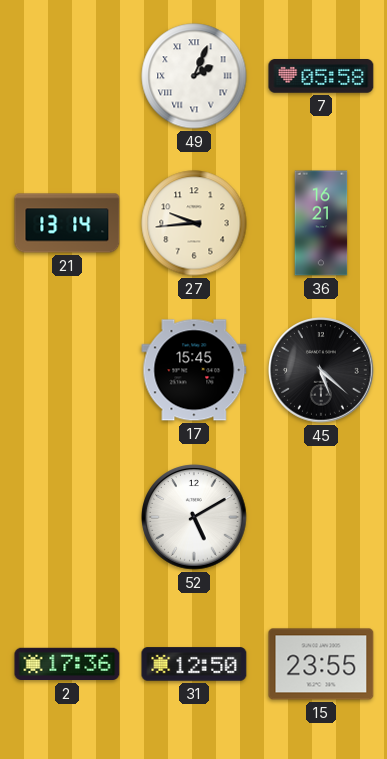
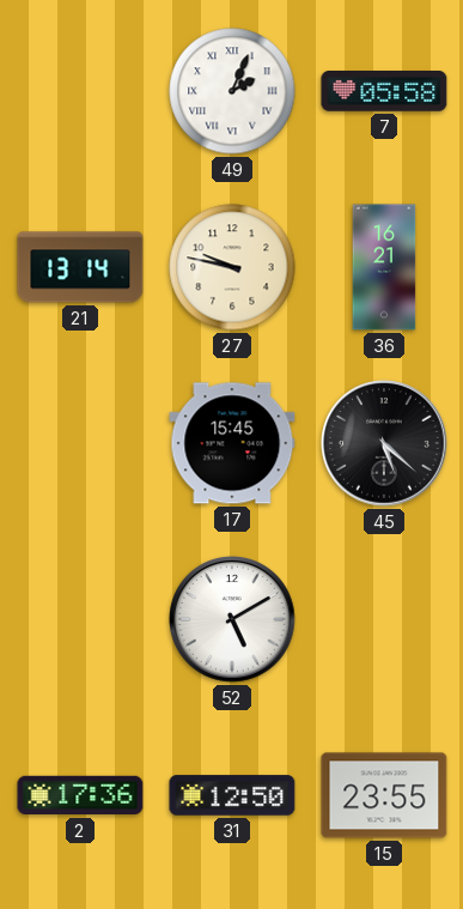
27: 9:44 -> 9:47 (232, 267)
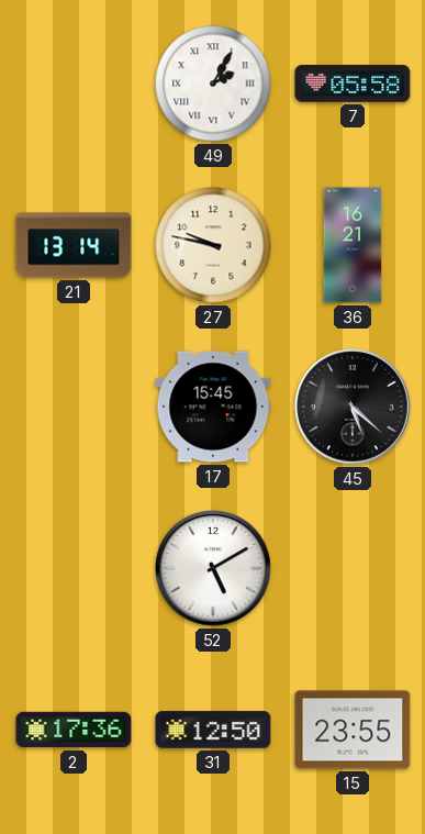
49: 2:04 -> 2:05 (213, 84)
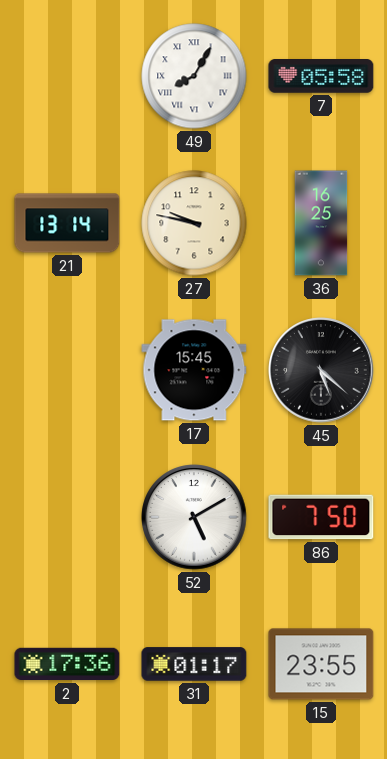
49: 2:05 -> 8:05 (194, 76)
36: 16:21 -> 16:25 (321, 223)
86: none -> 7:50 (321, 517)
31: 12:50 -> 01:17 (194, 664)
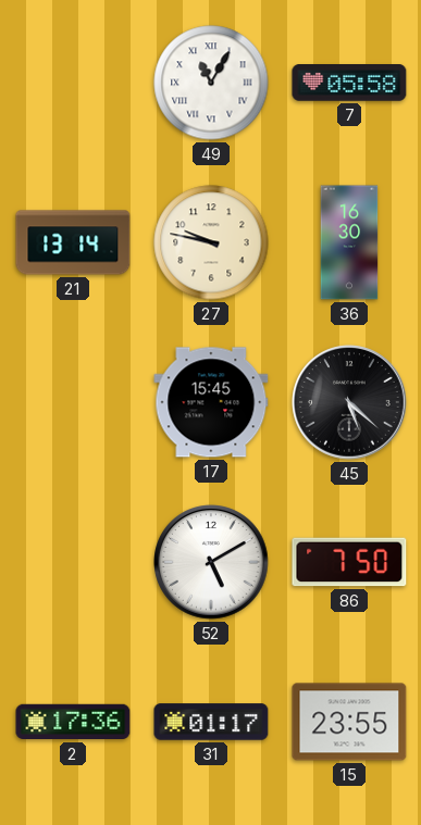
49: 8:05 -> 11:05 (211, 83)
36: 16:25 -> 16:30 (349, 242)
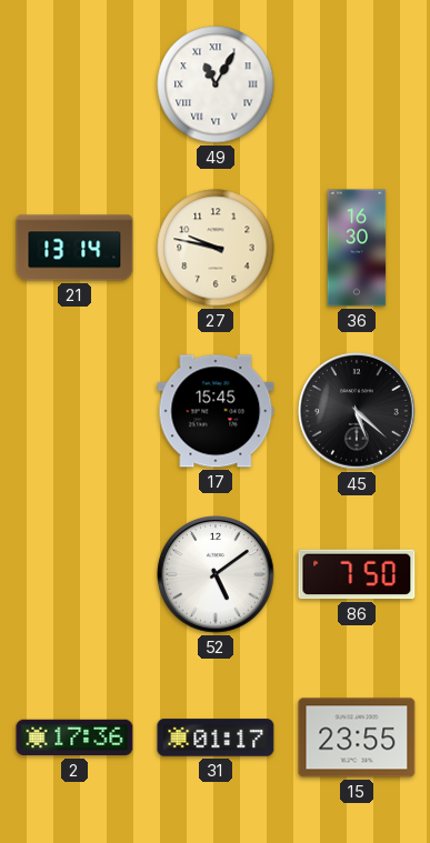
7: 05:58 -> none (349, 83)
52: 5:10 -> 5:09 (216, 574)
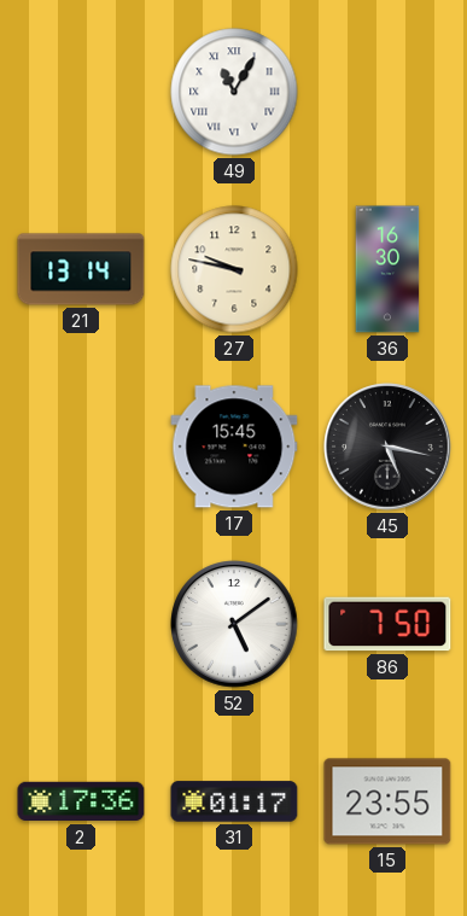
45: 5:22 -> 5:17 (387, 447)
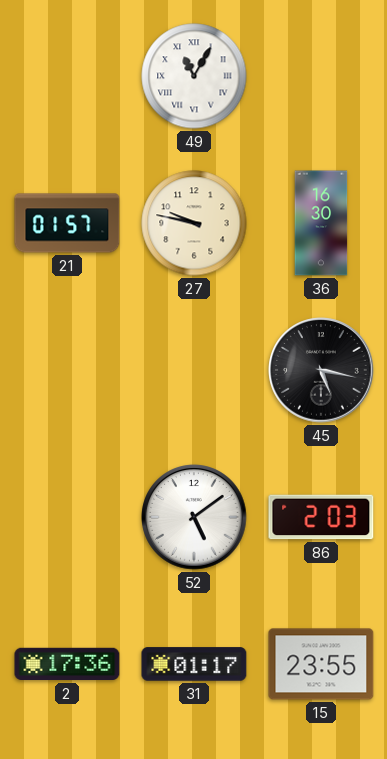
21: 13:14 -> 01:57 (67, 223)
17: 15:45 -> none (234, 447)
86: 7:50 -> 2:03 (321, 517)
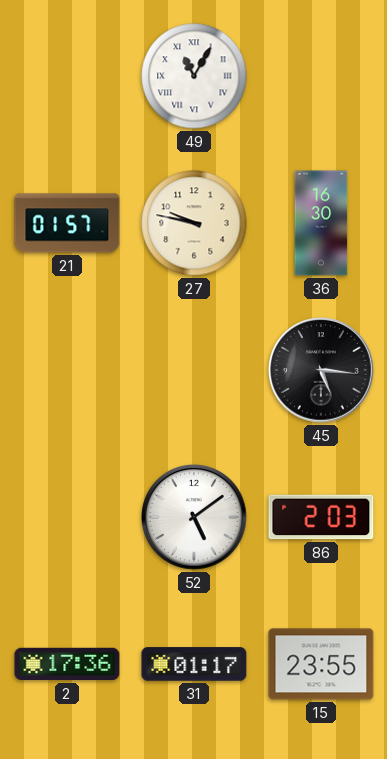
45: 5:17 -> 5:16 (321, 370)
